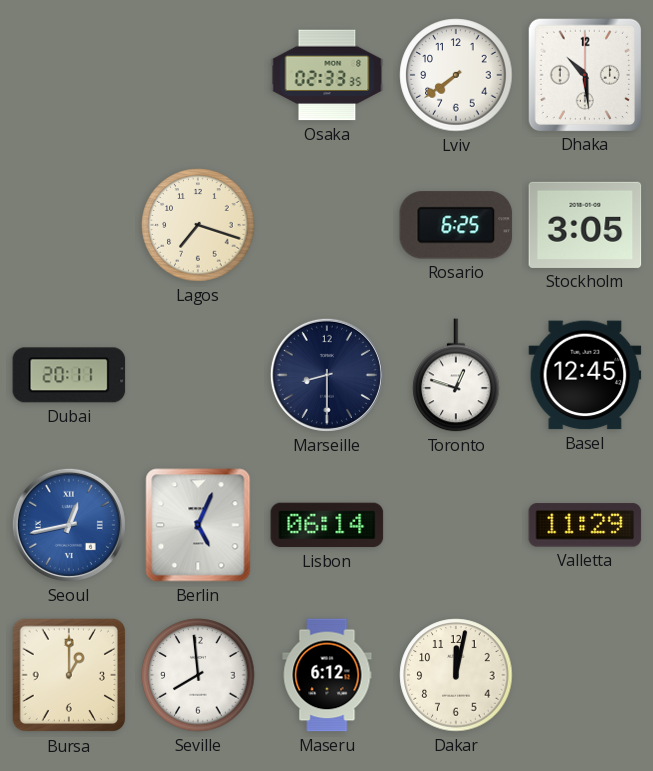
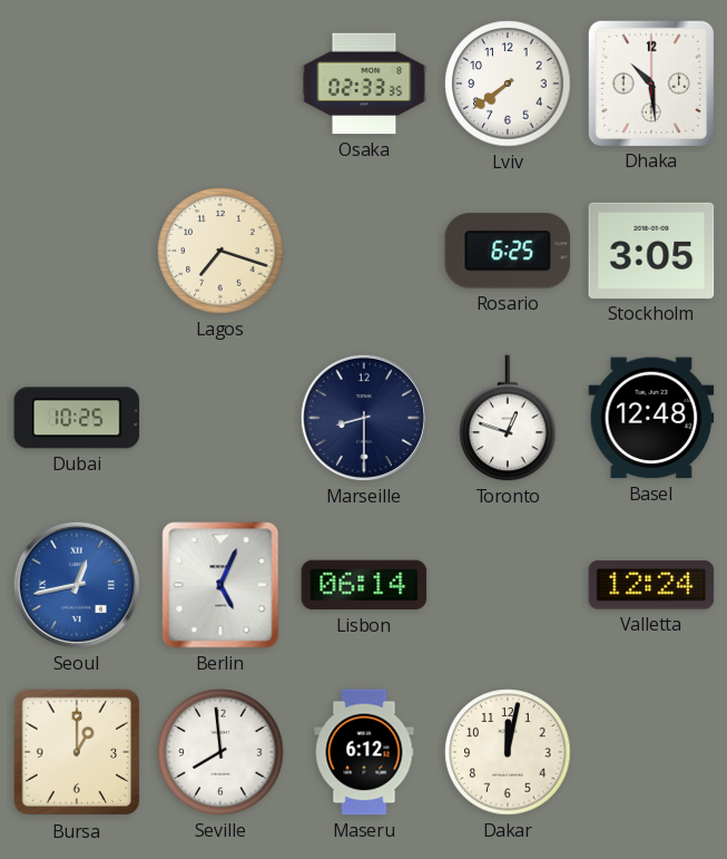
Dubai: 20:11 -> 10:25 (77, 418)
Basel: 12:45 -> 12:48 (651, 418)
Valletta: 11:29 -> 12:24 (651, 585)
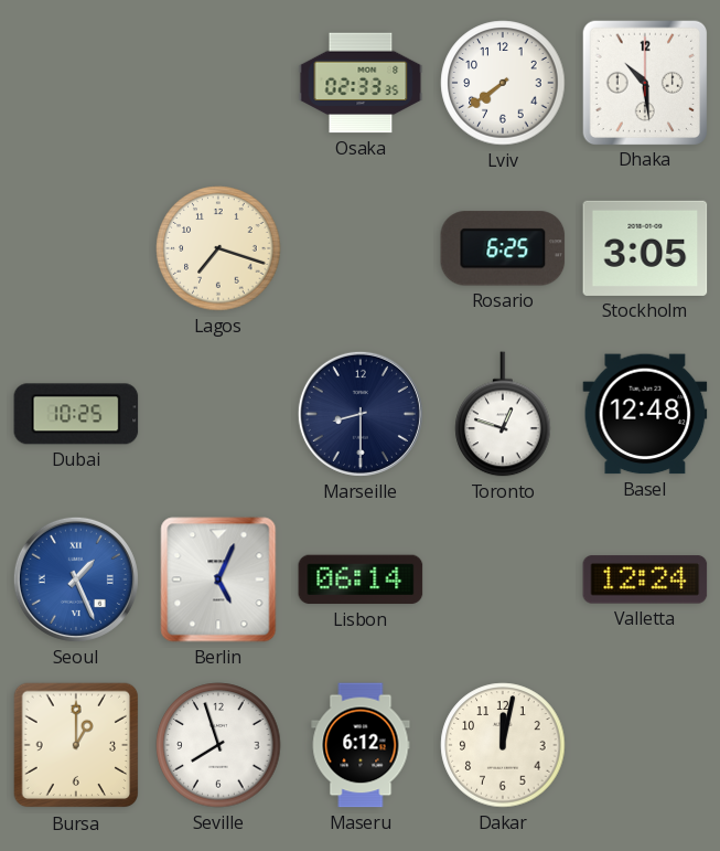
Seoul: 12:43 -> 1:26 (76, 579)
Seville: 7:59 -> 7:57 (218, 745)
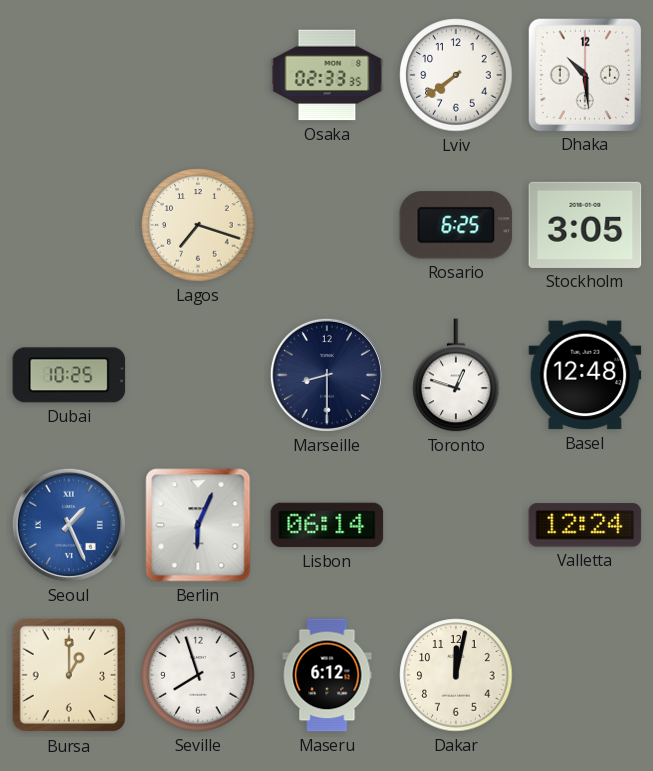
Berlin: 5:04 -> 6:04 (198, 525)
